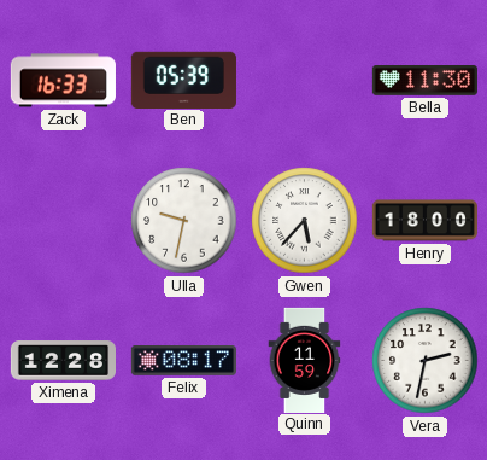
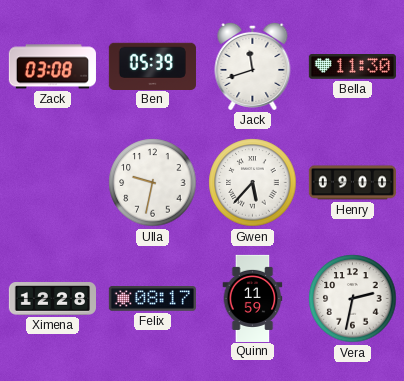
Zack: 16:33 -> 03:08 (52, 67)
Jack: none -> 11:42 (253, 66)
Henry: 18:00 -> 09:00 (352, 183)
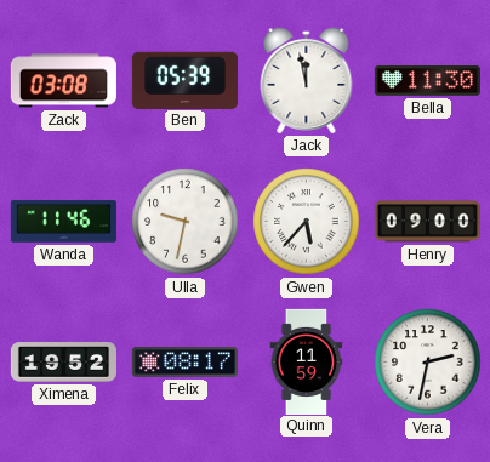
Jack: 11:42 -> 11:58 (307, 80)
Wanda: none -> 11:46 (63, 222)
Ximena: 12:28 -> 19:52 (63, 363)
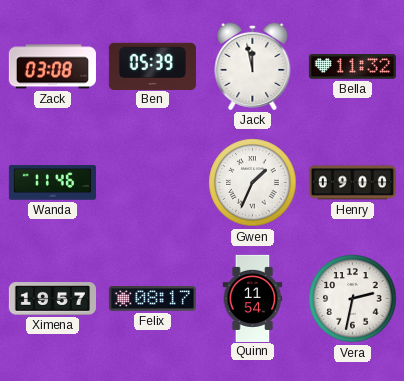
Bella: 11:30 -> 11:32 (352, 67)
Ulla: 9:32 -> none (186, 222)
Gwen: 5:37 -> 1:34 (253, 183)
Ximena: 19:52 -> 19:57 (52, 299)
Quinn: 11:59 -> 11:54 (253, 298)
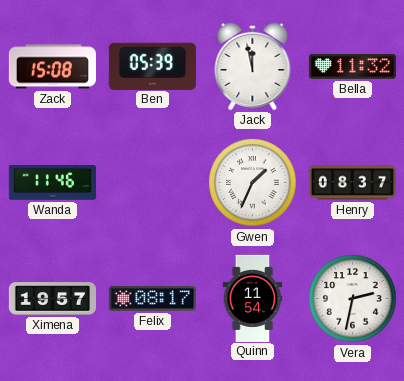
Zack: 03:08 -> 15:08 (52, 67)
Henry: 09:00 -> 08:37 (352, 183)
